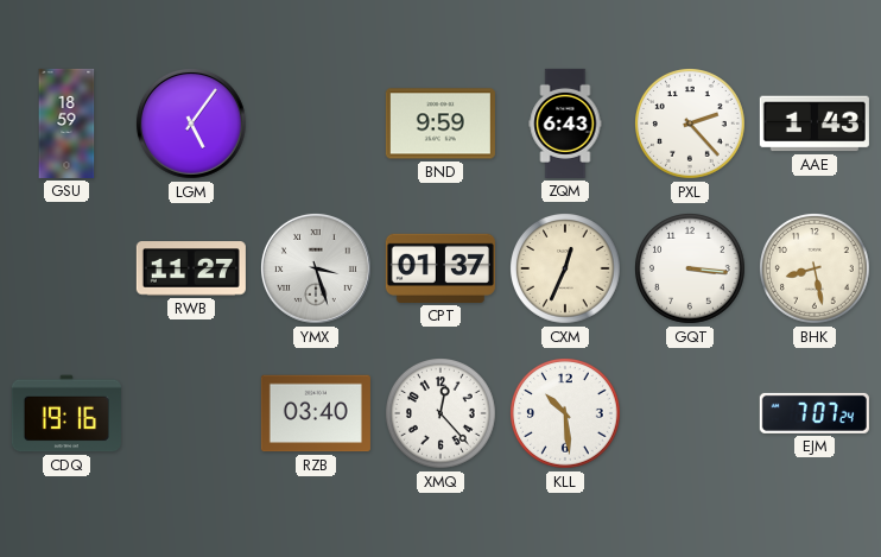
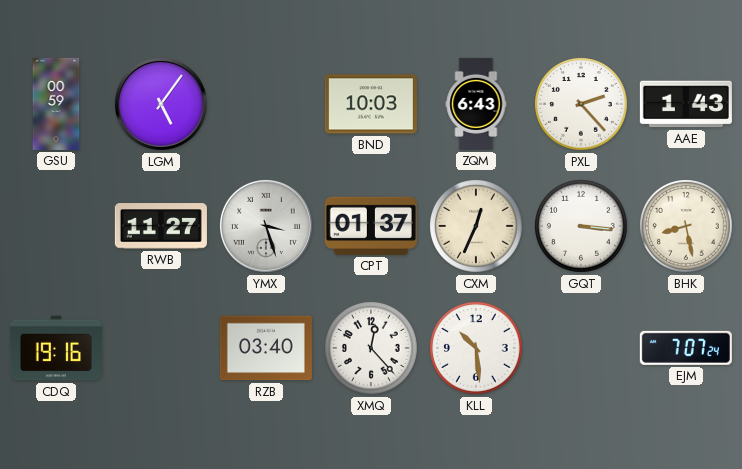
GSU: 18:59 -> 00:59 (56, 104)
BND: 9:59 -> 10:03 (371, 104)
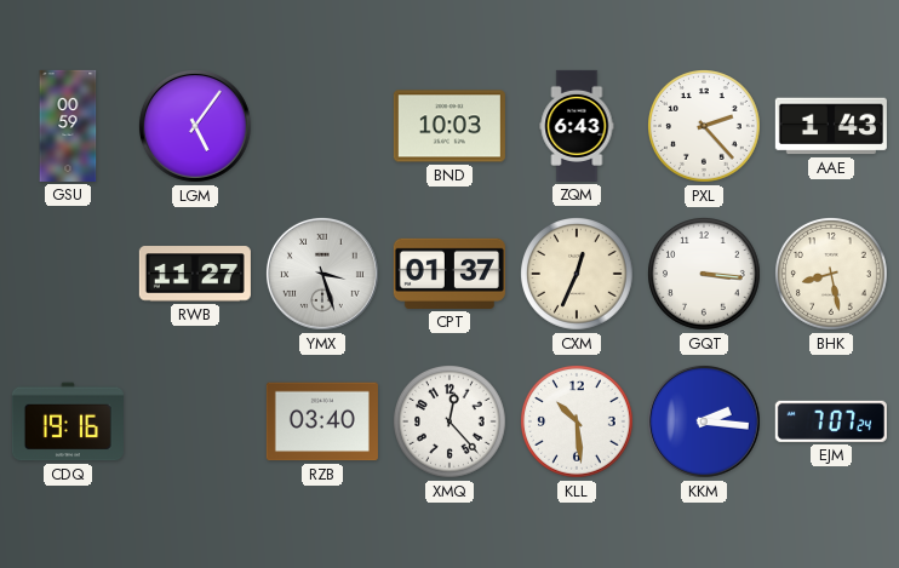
KKM: none -> 2:16 (704, 421)
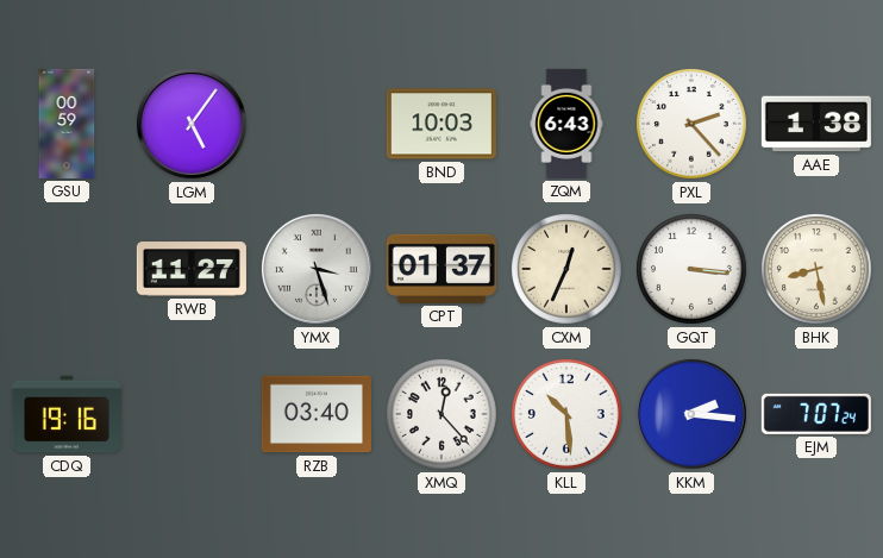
AAE: 1:43 -> 1:38 (816, 124)
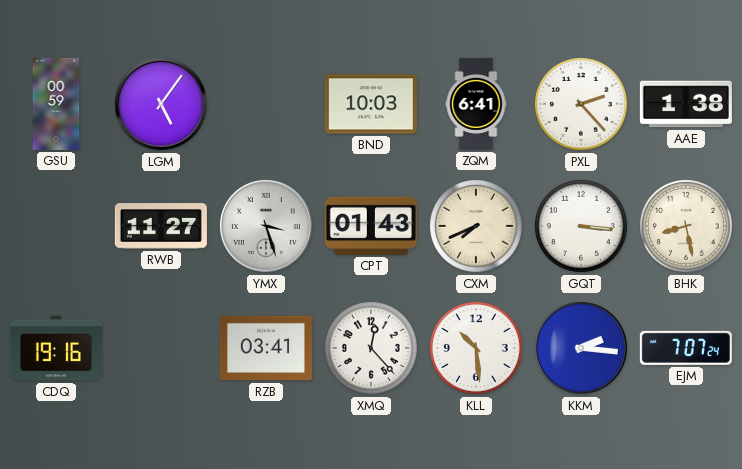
ZQM: 6:43 -> 6:41 (476, 104)
CPT: 01:37 -> 01:43 (371, 226)
CXM: 12:34 -> 7:41 (477, 227)
RZB: 03:40 -> 03:41 (266, 348)
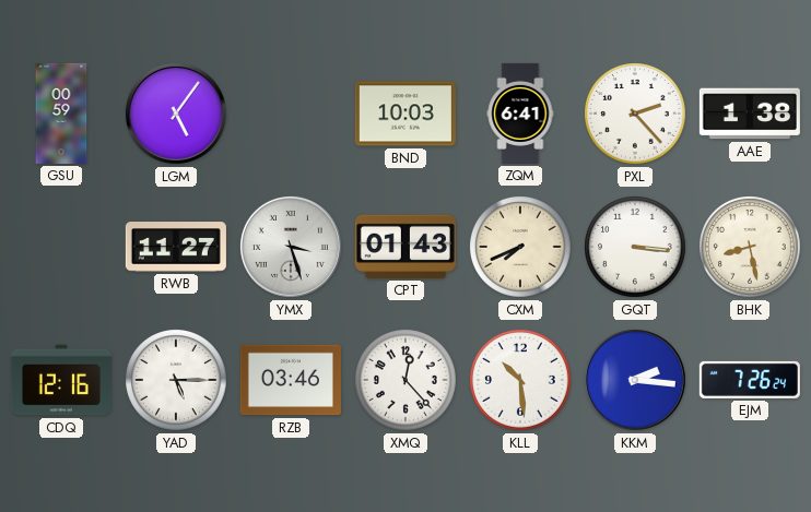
CDQ: 19:16 -> 12:16 (61, 380)
YAD: none -> 5:15 (177, 381)
RZB: 03:41 -> 03:46 (291, 380)
EJM: 7:07 -> 7:26 (750, 380)
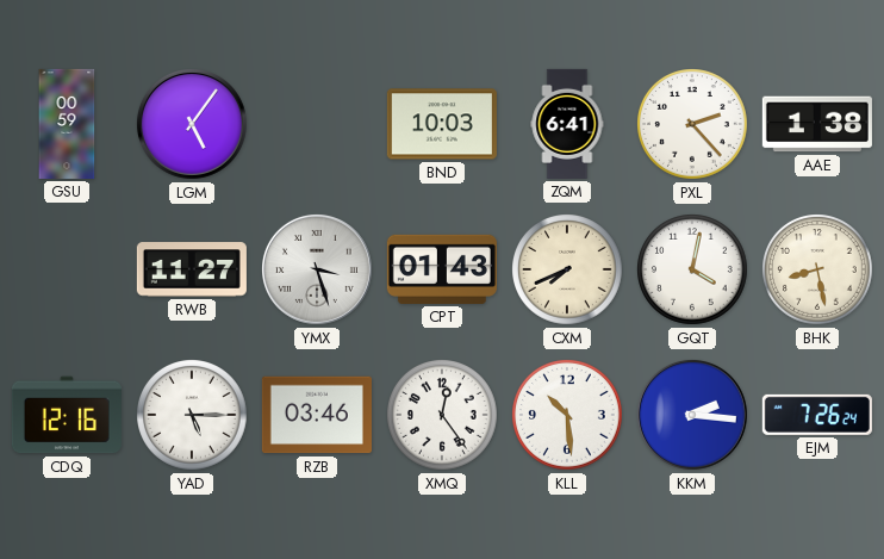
GQT: 3:16 -> 4:02 (693, 271)
XMQ: 12:23 -> 12:24 (443, 416)
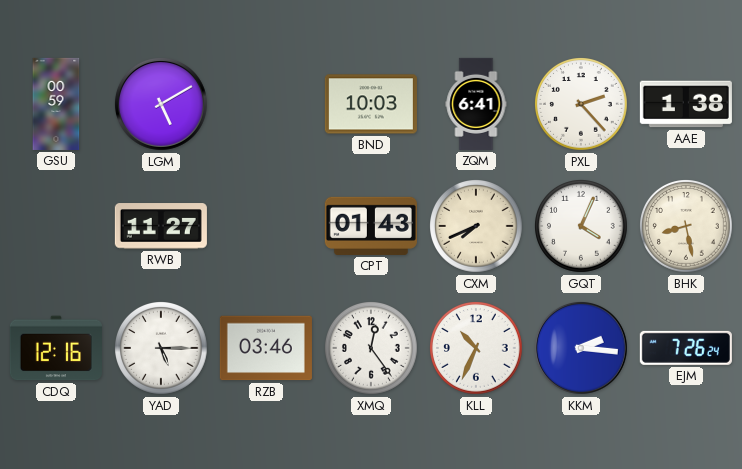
LGM: 5:06 -> 5:10 (161, 104)
YMX: 3:27 -> none (317, 269)
GQT: 4:02 -> 4:04 (582, 227)
KLL: 10:29 -> 10:34 (477, 349)
